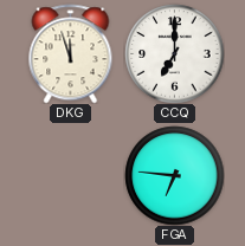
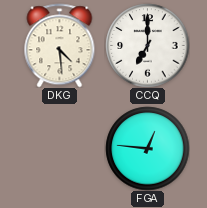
DKG: 11:57 -> 4:29 (60, 45)
FGA: 6:46 -> 12:46 (147, 148)
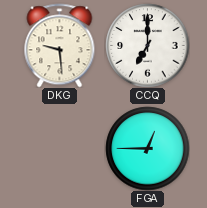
DKG: 4:29 -> 9:29 (60, 45)
FGA: 12:46 -> 12:45 (147, 148)
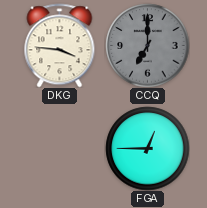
DKG: 9:29 -> 3:46 (60, 45)
CCQ dial: white -> grey (147, 45)
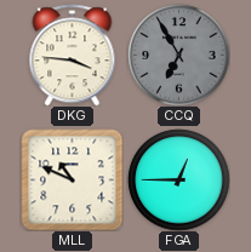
CCQ: 7:00 -> 6:55 (178, 55)
MLL: none -> 10:49 (72, 179)
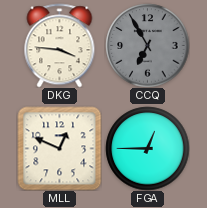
MLL: 10:49 -> 12:49 (59, 148)
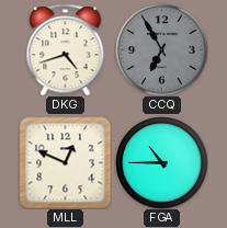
DKG: 3:46 -> 4:42 (66, 49)
FGA: 12:45 -> 10:45 (161, 162)
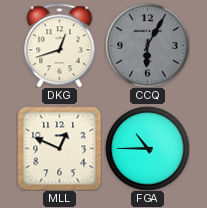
DKG: 4:42 -> 12:42 (60, 45)
CCQ: 6:55 -> 6:05 (147, 45)
